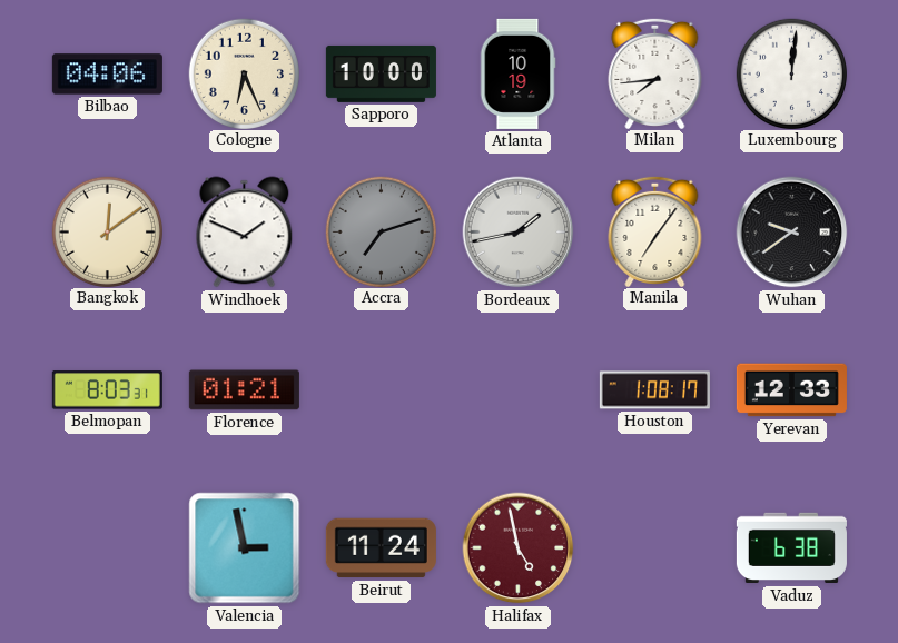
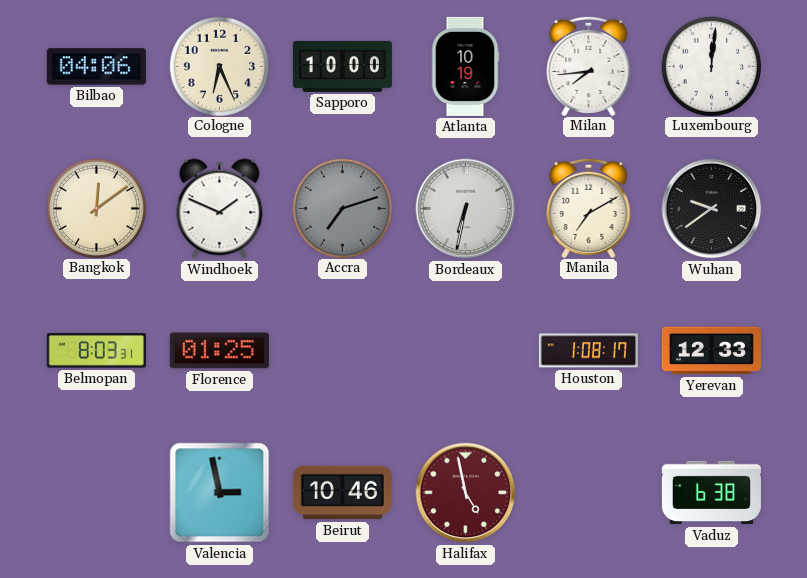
Bordeaux: 1:43 -> 6:32 (466, 209)
Manila: 7:06 -> 7:10 (589, 207)
Florence: 01:21 -> 01:25 (219, 351)
Beirut: 11:24 -> 10:46 (342, 493)
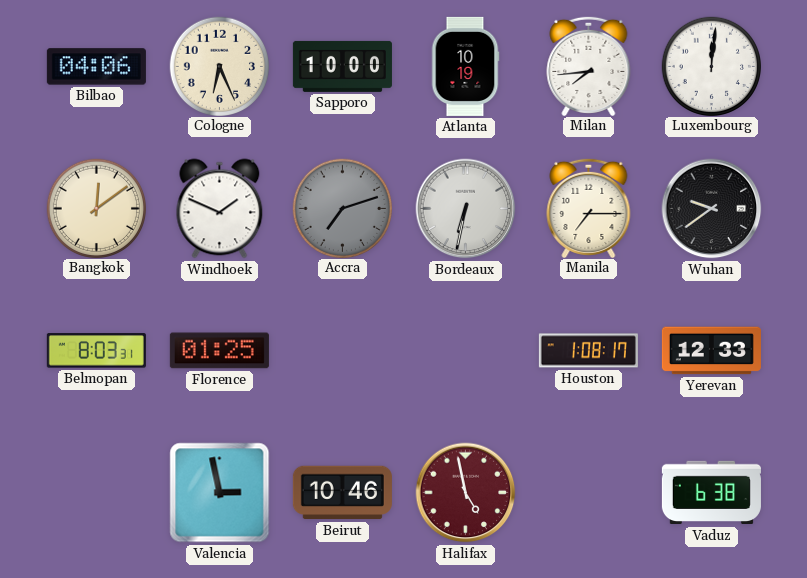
Manila: 7:10 -> 7:15 (589, 207)
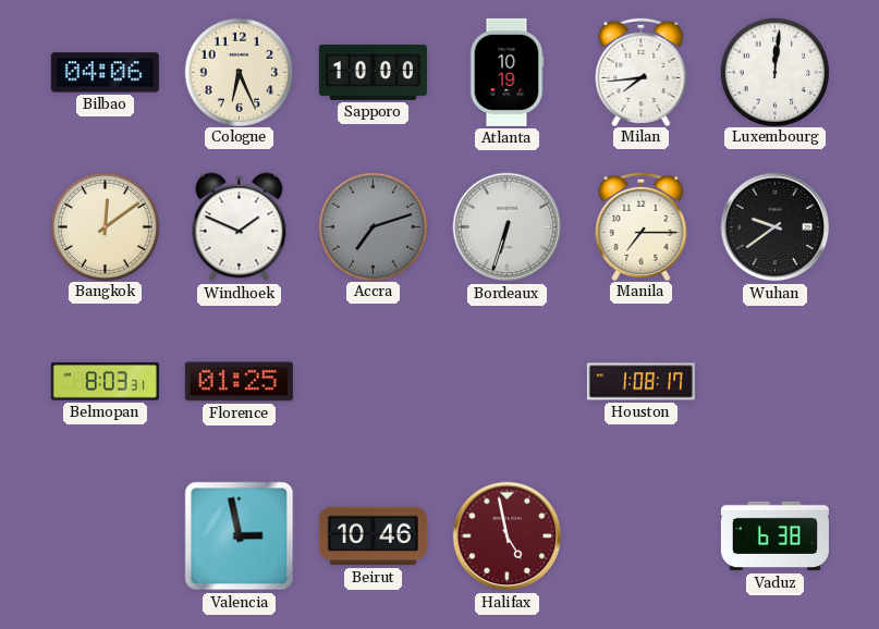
Bordeaux: 6:32 -> 6:33 (508, 227)
Yerevan: 12:33 -> none (711, 351)
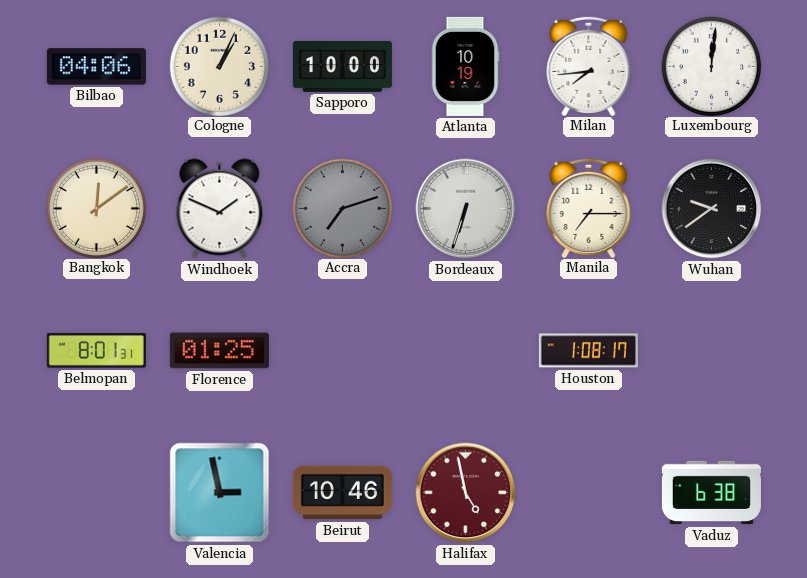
Cologne: 6:26 -> 1:04 (219, 66)
Belmopan: 8:03 -> 8:01 (96, 351)
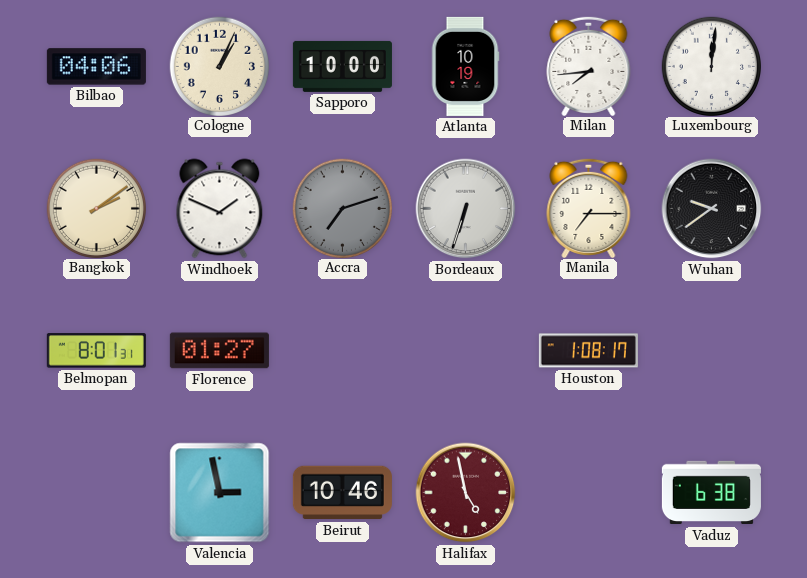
Bangkok: 12:09 -> 2:09 (96, 208)
Florence: 01:25 -> 01:27 (219, 351)
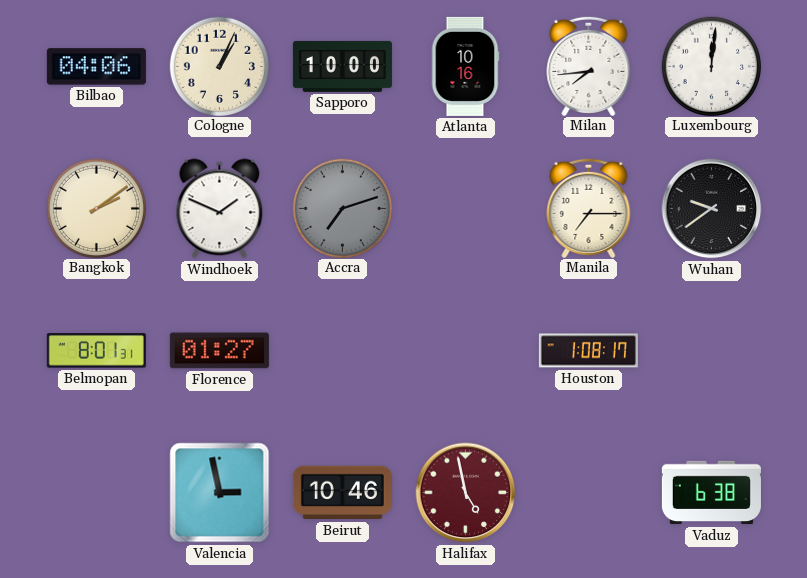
Atlanta: 10:19 -> 10:16 (465, 66)
Bordeaux: 6:33 -> none (466, 209)
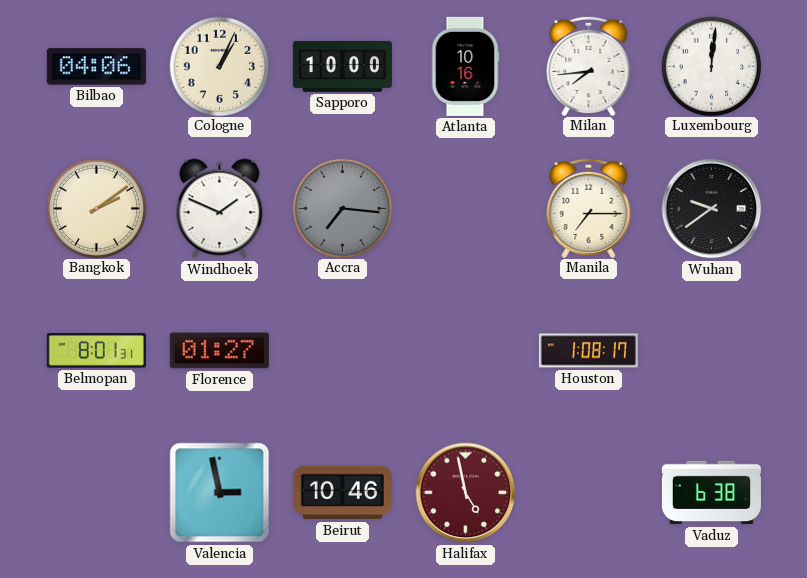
Accra: 7:12 -> 7:16 (342, 208)
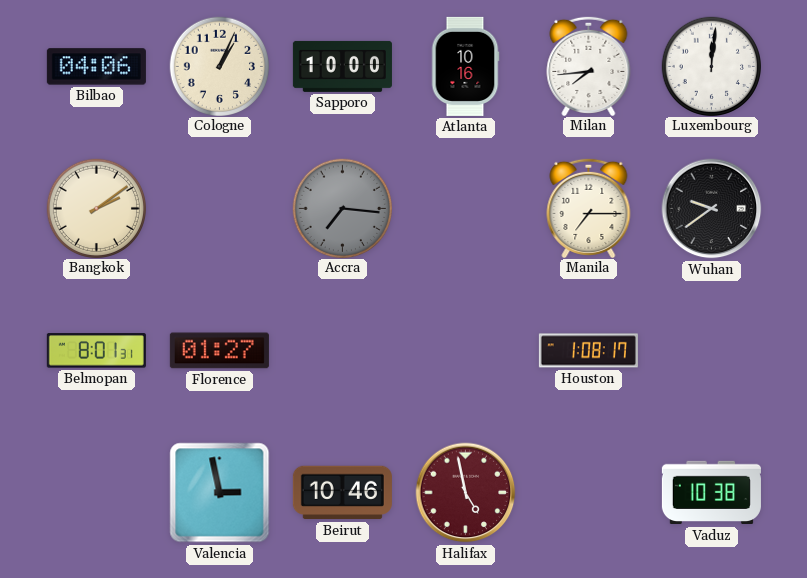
Windhoek: 1:49 -> none (220, 209)
Vaduz: 6:38 -> 10:38 (711, 493)
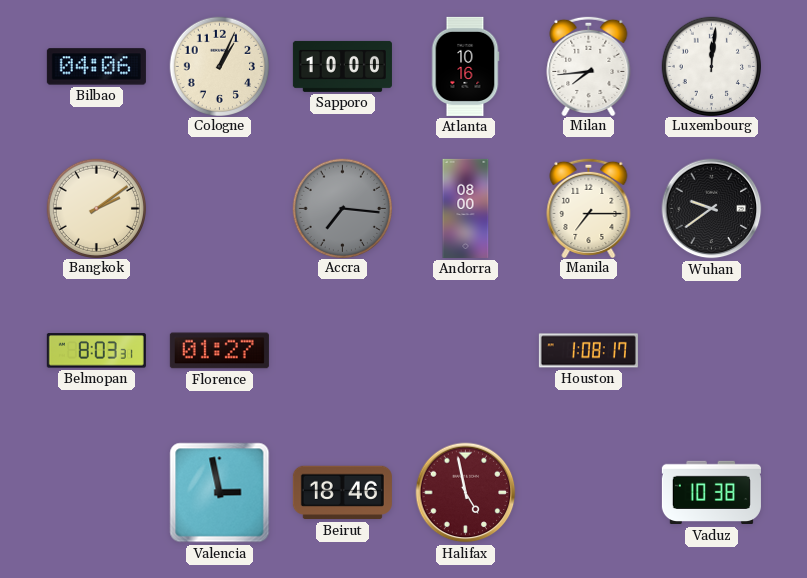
Andorra: none -> 08:00 (466, 208)
Belmopan: 8:01 -> 8:03 (96, 351)
Beirut: 10:46 -> 18:46 (342, 493)
